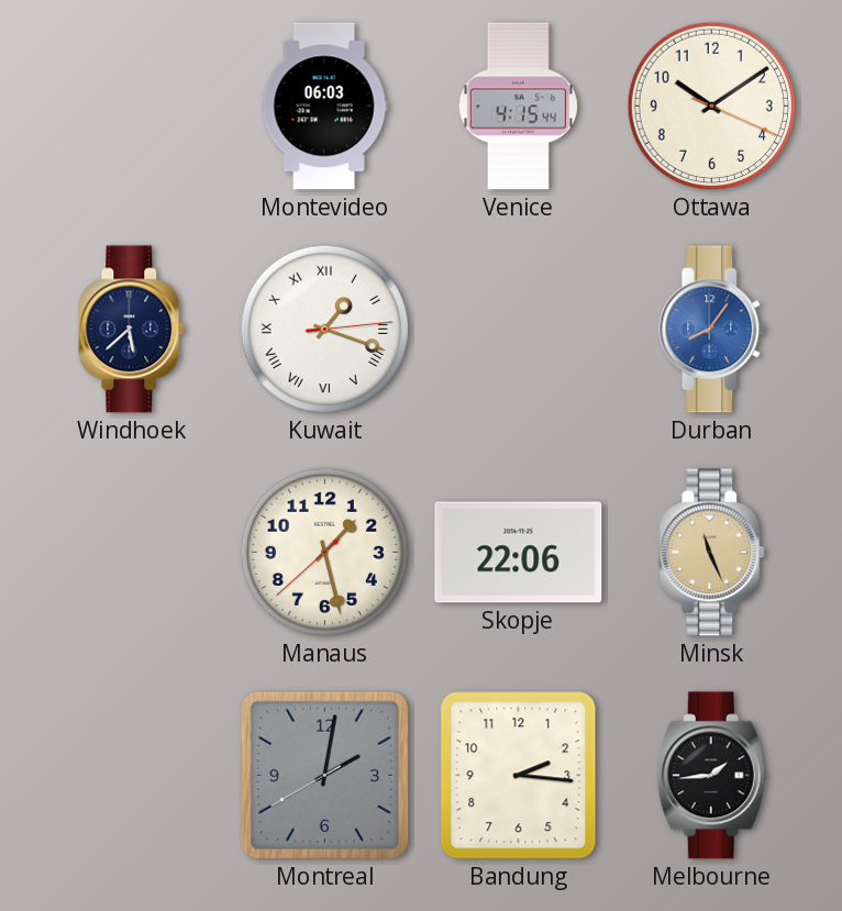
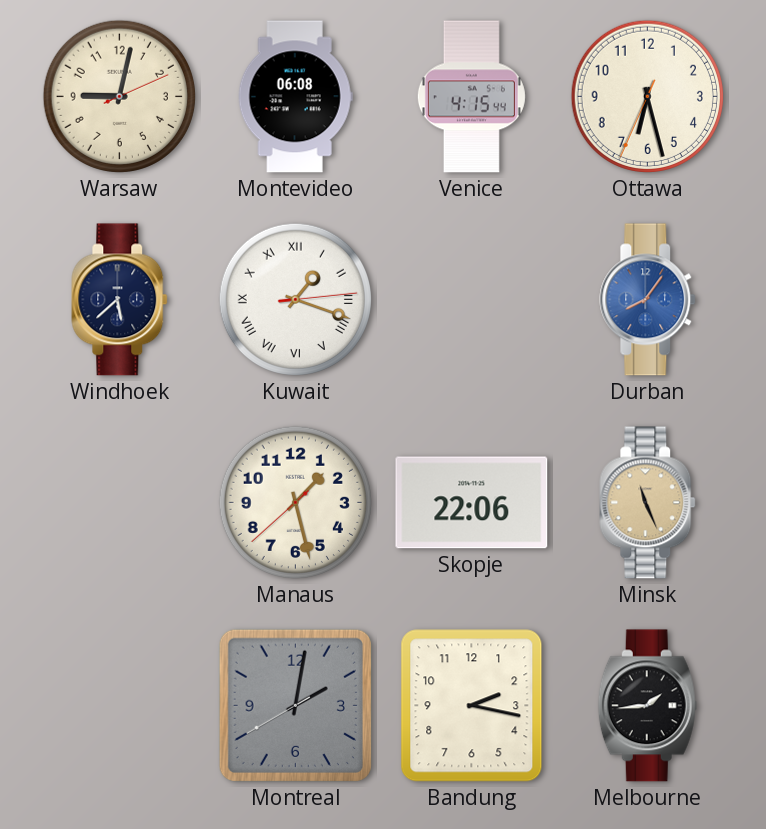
Warsaw: none -> 9:02 (119, 96)
Montevideo: 06:03 -> 06:08 (295, 97)
Ottawa: 10:09 -> 6:27 (647, 96)
Bandung: 2:16 -> 2:17 (472, 706)
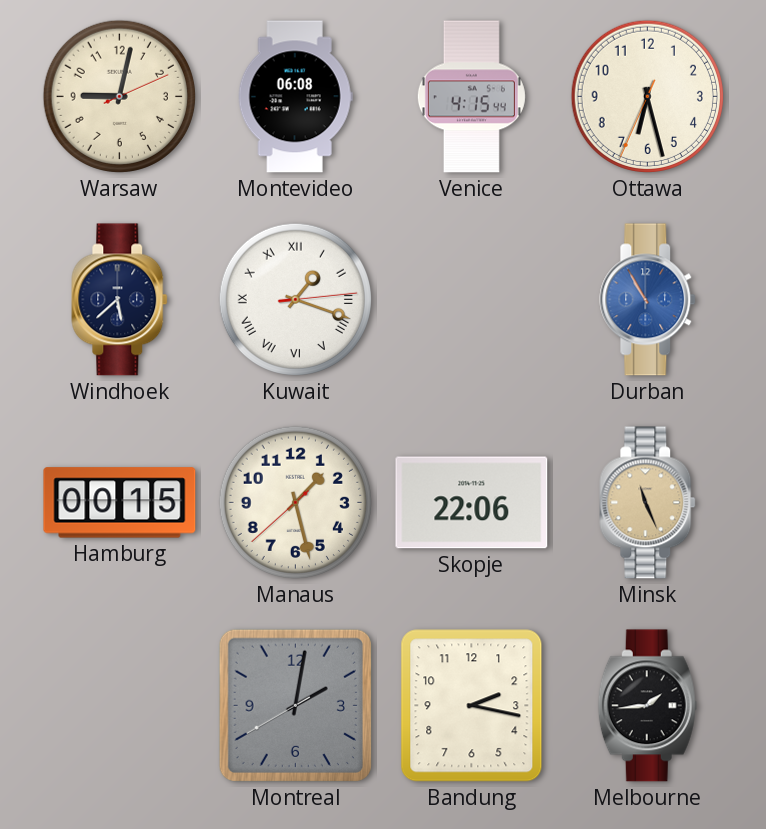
Durban: 8:06 -> 10:55 (648, 300)
Hamburg: none -> 00:15 (120, 503)
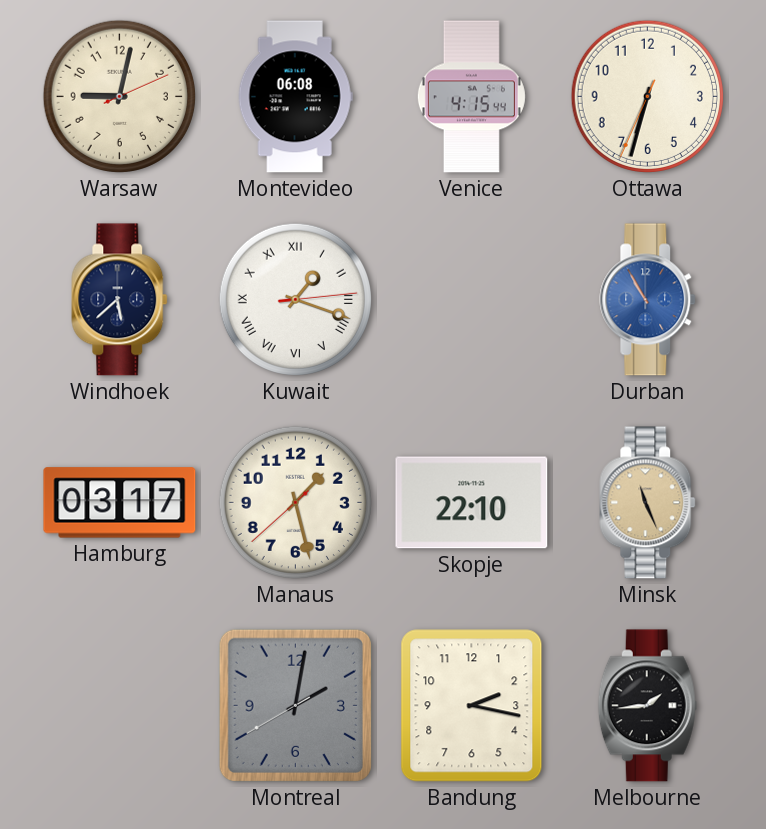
Ottawa: 6:27 -> 6:32 (647, 96)
Hamburg: 00:15 -> 03:17 (120, 503)
Skopje: 22:06 -> 22:10 (472, 503)
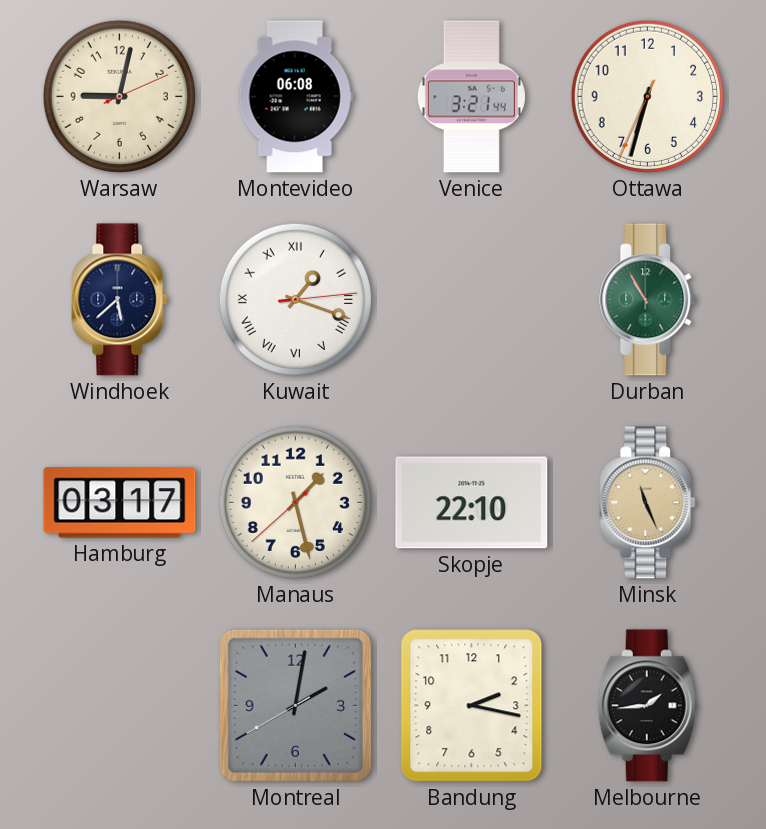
Venice: 4:15 -> 3:21 (471, 97)
Durban dial: blue -> green (648, 300)
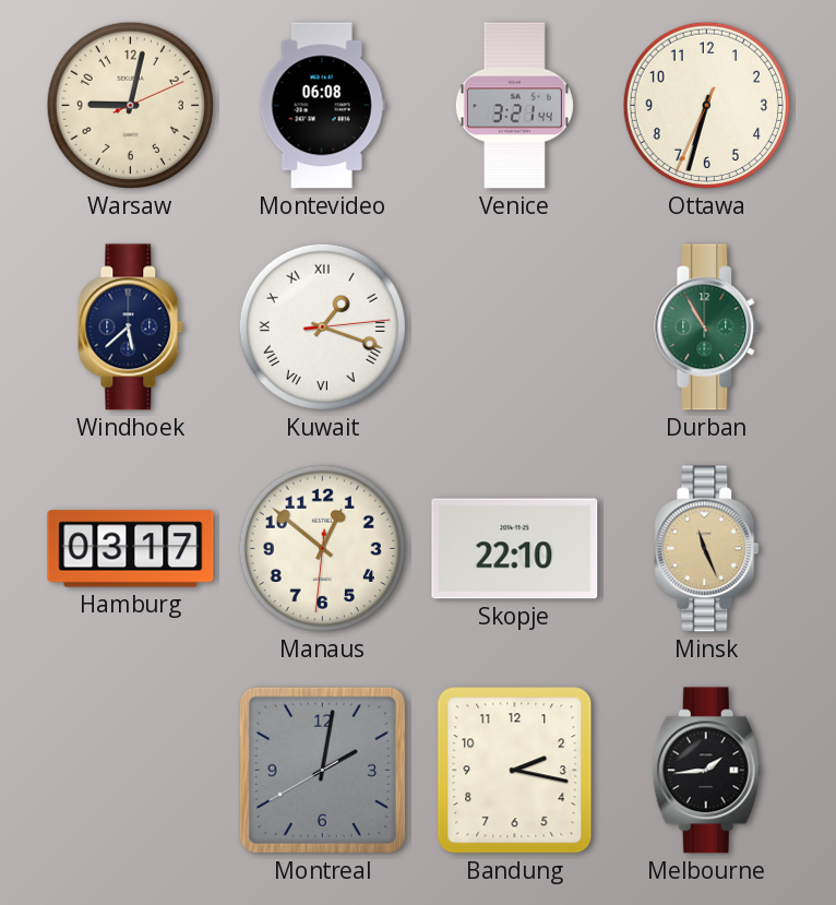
Manaus: 1:27 -> 12:51 (322, 548)
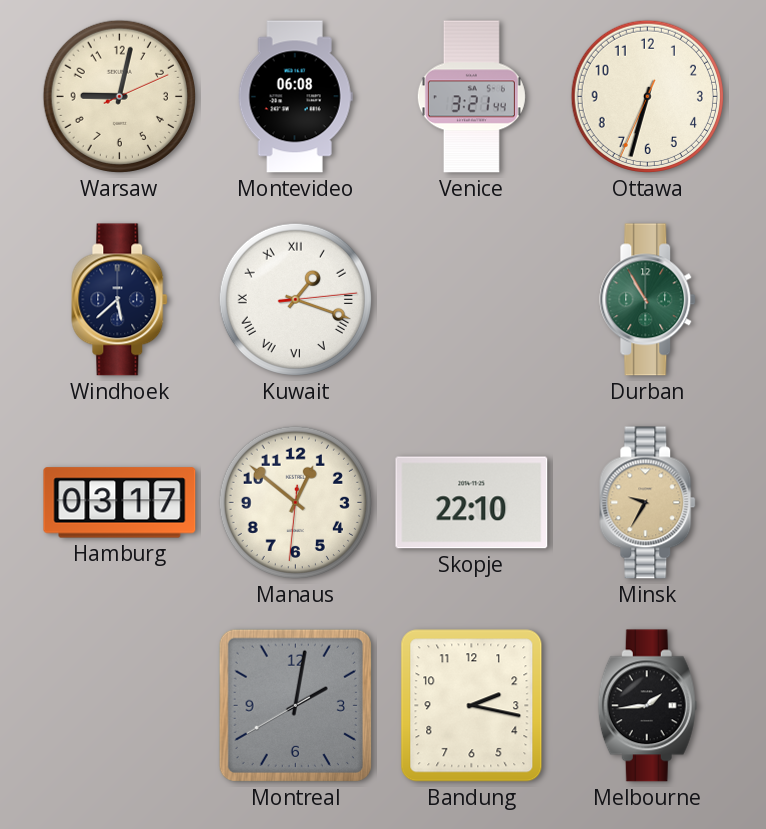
Minsk: 11:26 -> 9:35 (648, 503)
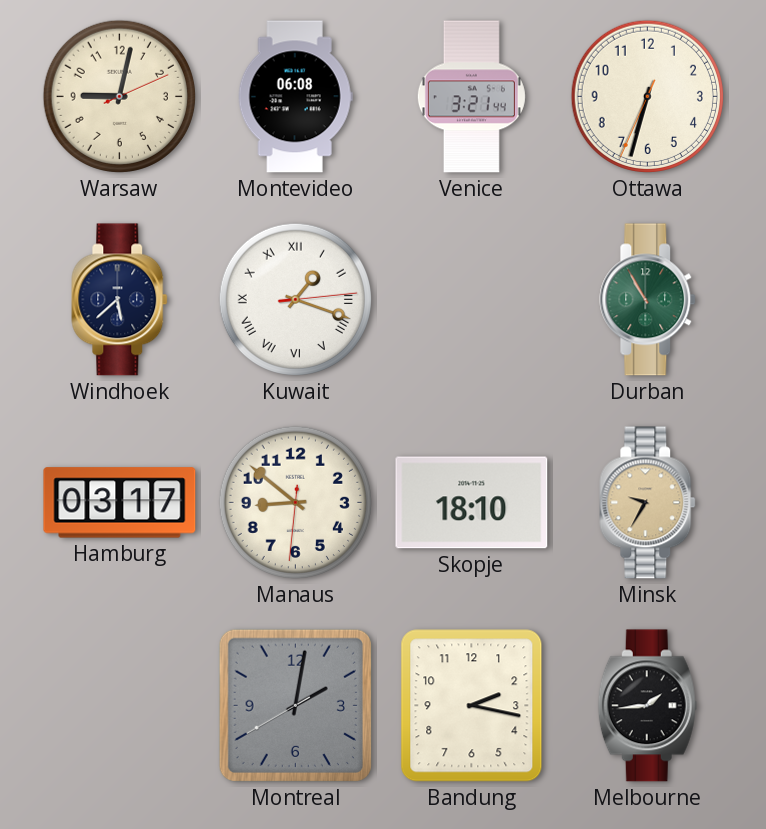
Manaus: 12:51 -> 8:51 (295, 502)
Skopje: 22:10 -> 18:10 (472, 503)
